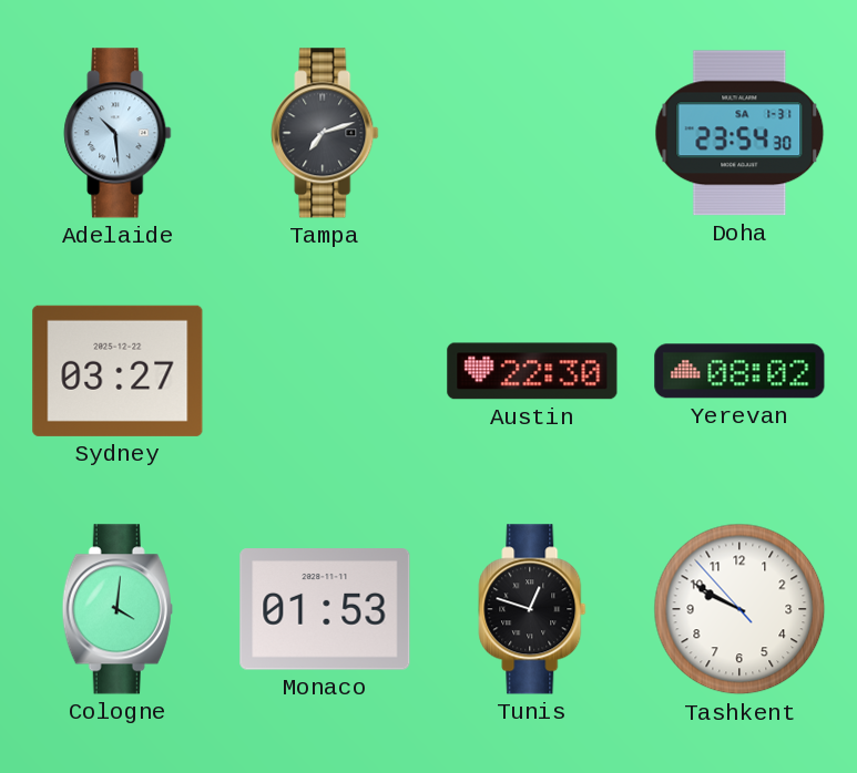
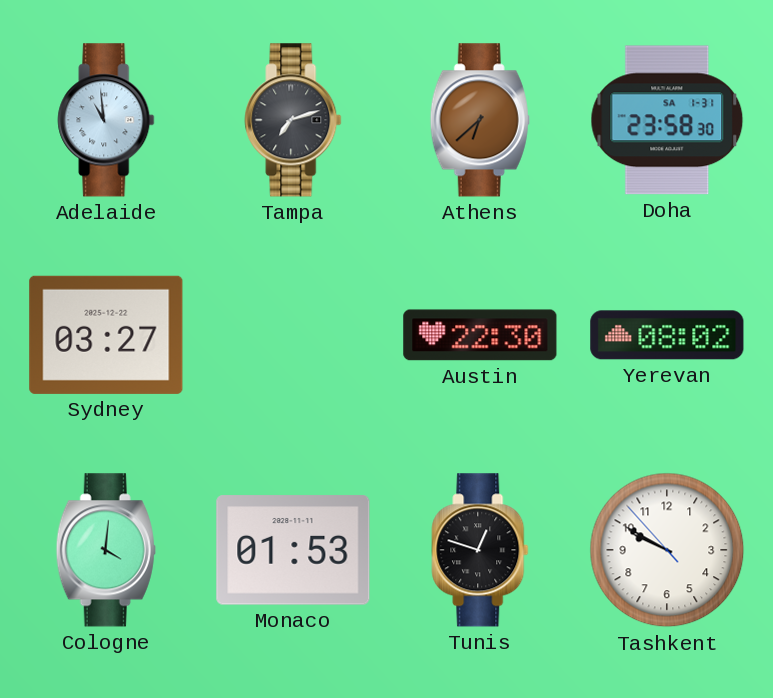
Adelaide: 10:29 -> 10:59 (106, 120)
Athens: none -> 6:38 (480, 120)
Doha: 23:54 -> 23:58 (667, 120)
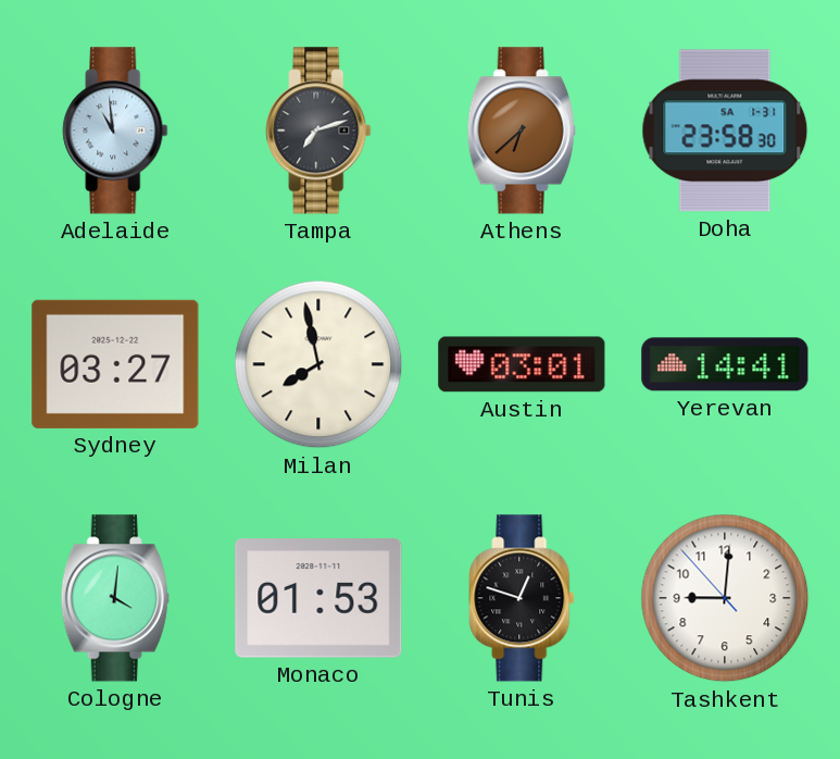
Milan: none -> 7:58 (318, 364)
Austin: 22:30 -> 03:01 (522, 364)
Yerevan: 08:02 -> 14:41 (725, 364)
Tashkent: 9:49 -> 9:00 (725, 598)
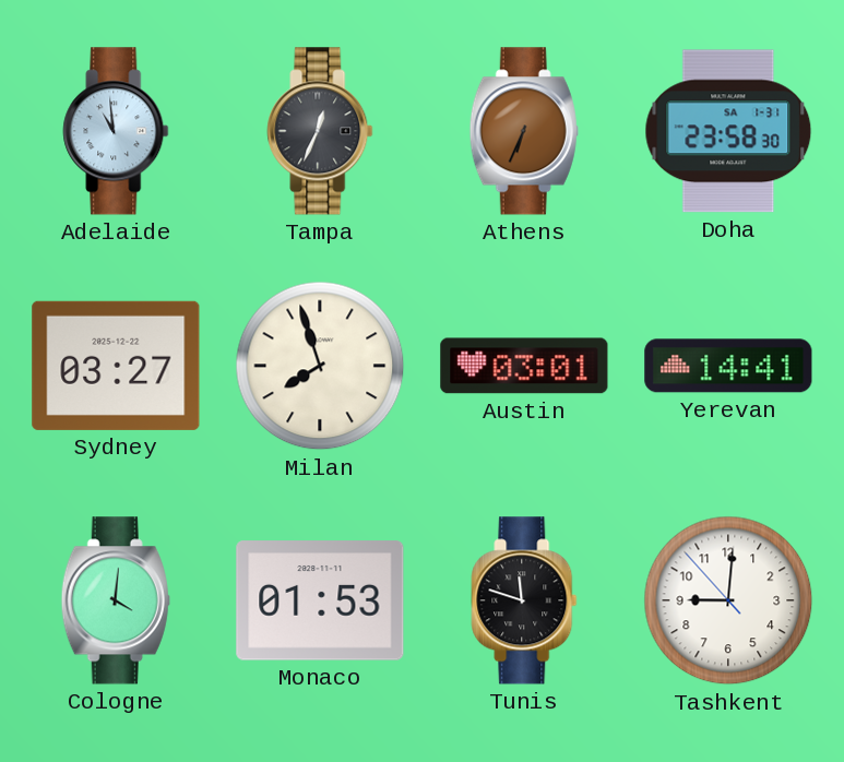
Tampa: 7:12 -> 12:34 (320, 131)
Athens: 6:38 -> 6:34 (524, 131)
Milan: 7:58 -> 7:57 (320, 366)
Tunis: 12:48 -> 11:48 (524, 600)
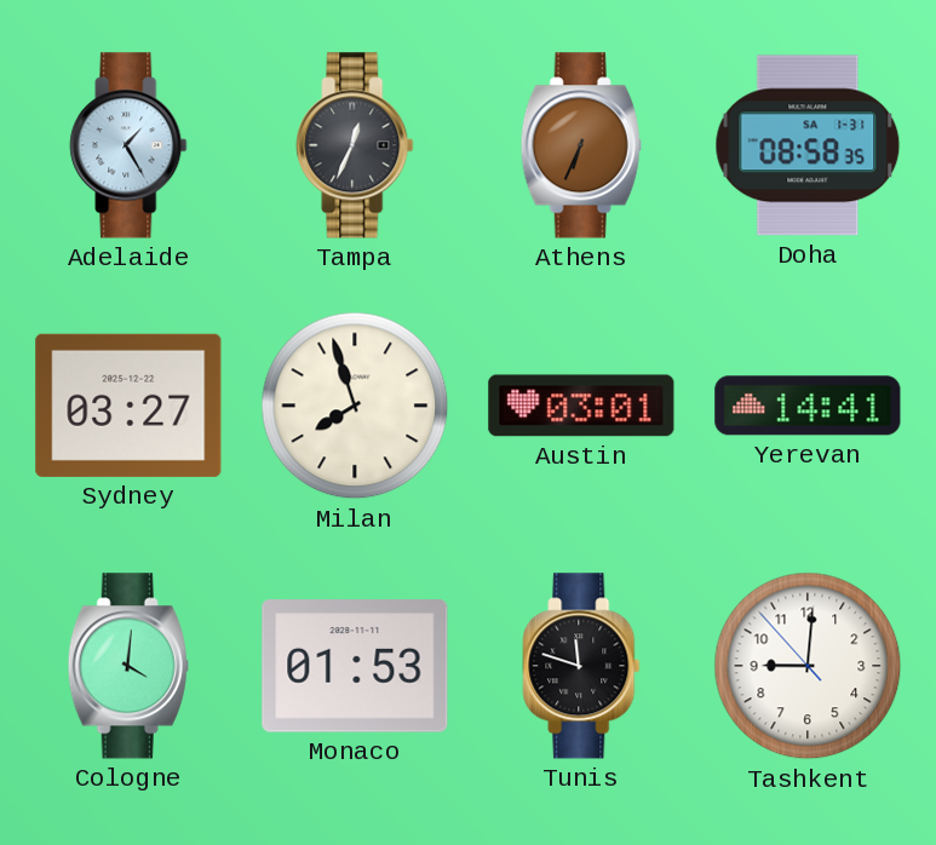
Adelaide: 10:59 -> 1:25 (128, 145)
Doha: 23:58 -> 08:58 (808, 145)
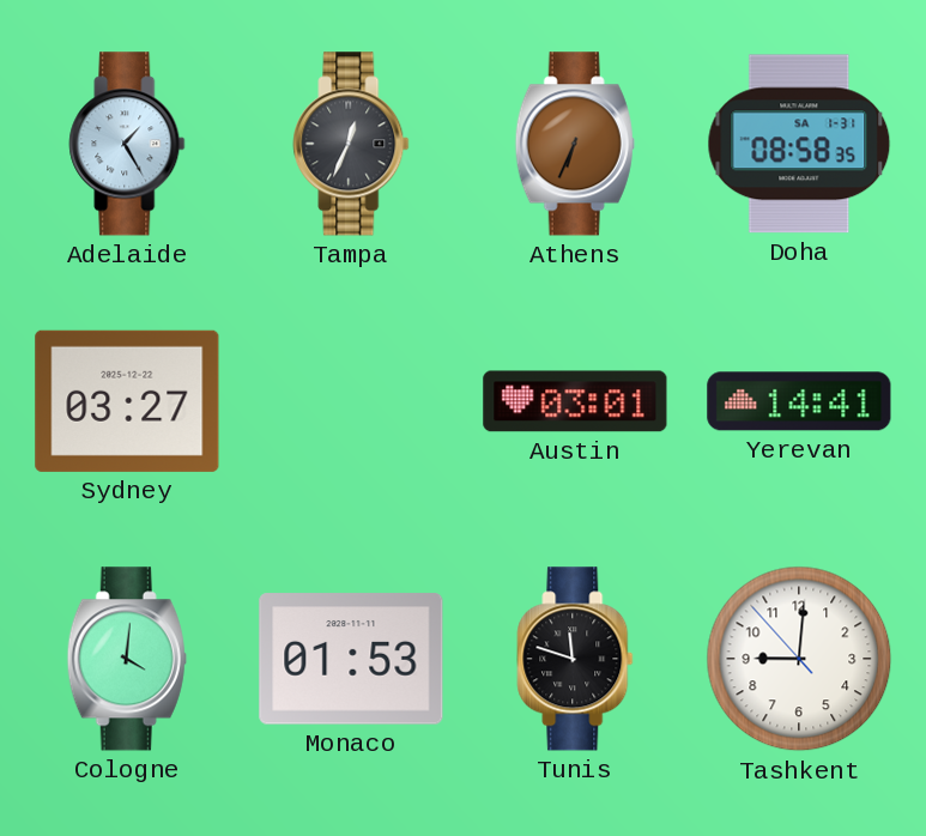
Milan: 7:57 -> none (355, 406)
